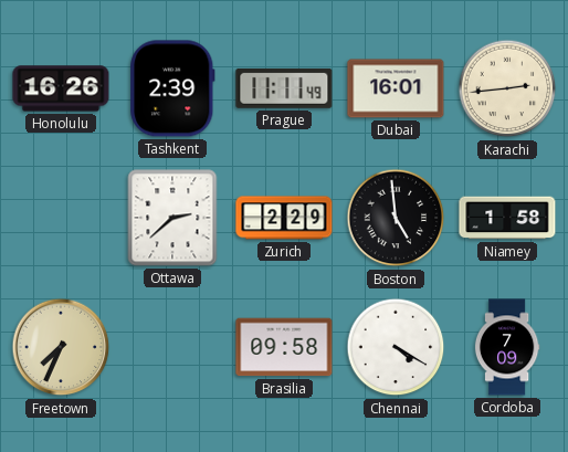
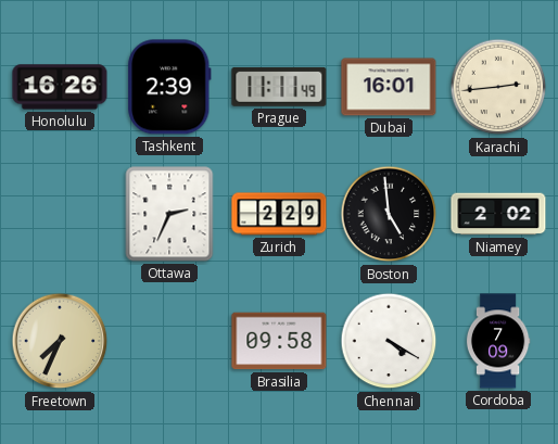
Ottawa: 2:38 -> 2:34 (169, 214)
Niamey: 1:58 -> 2:02 (498, 214)
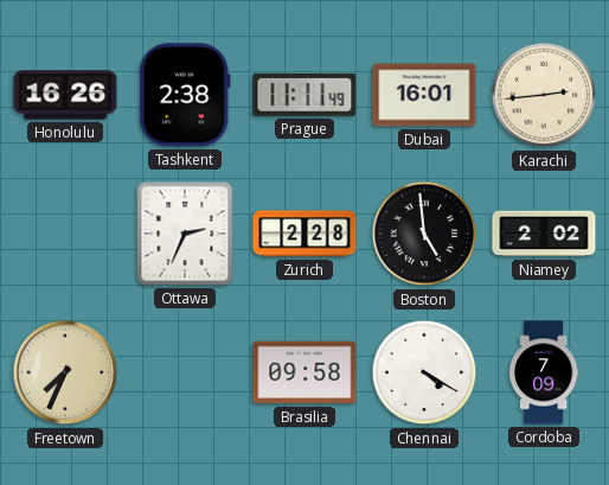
Tashkent: 2:39 -> 2:38 (185, 95)
Zurich: 2:29 -> 2:28 (304, 234)
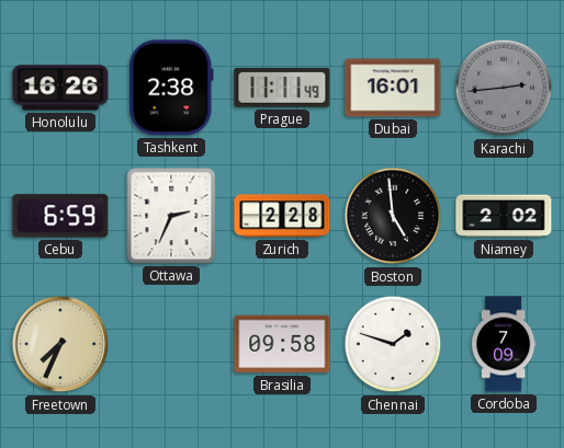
Karachi dial: cream -> grey (504, 88)
Cebu: none -> 6:59 (60, 216)
Chennai: 4:20 -> 1:48 (393, 344)
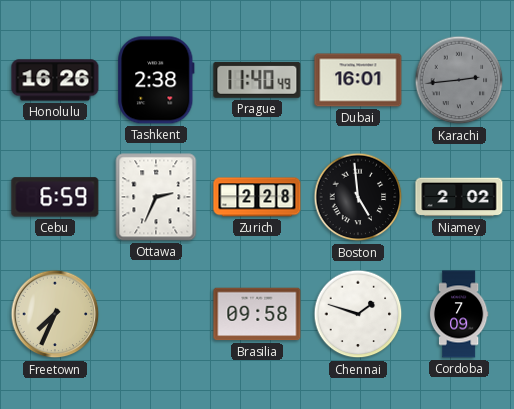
Prague: 11:11 -> 11:40 (257, 80)
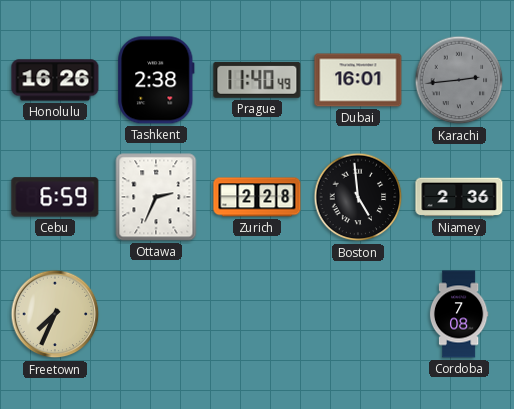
Niamey: 2:02 -> 2:36 (459, 197)
Brasilia: 09:58 -> none (257, 314)
Chennai: 1:48 -> none (358, 314)
Cordoba: 7:09 -> 7:08 (459, 314)
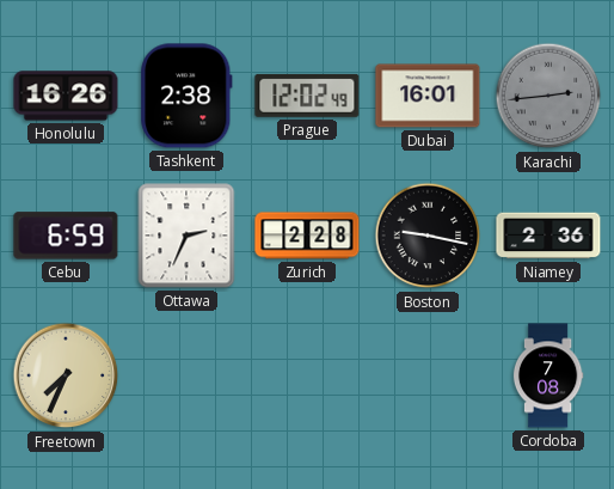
Prague: 11:40 -> 12:02 (307, 96)
Boston: 4:59 -> 9:17 (428, 236)
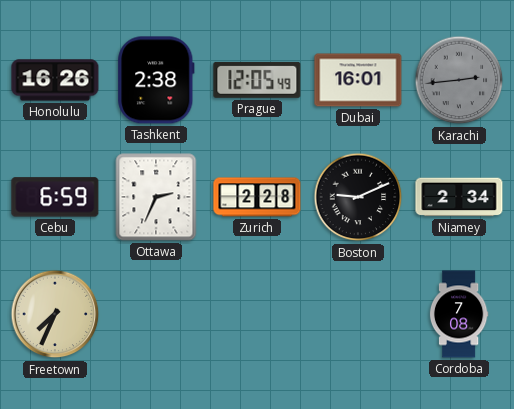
Prague: 12:02 -> 12:05 (257, 80)
Boston: 9:17 -> 9:11 (358, 197)
Niamey: 2:36 -> 2:34 (459, 197)
